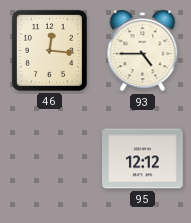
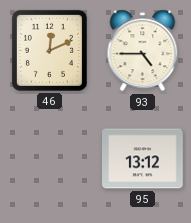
46: 12:16 -> 12:11 (49, 50)
95: 12:12 -> 13:12 (143, 159)
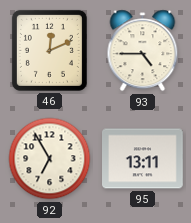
92: none -> 6:55 (50, 159)
95: 13:12 -> 13:11 (143, 159)
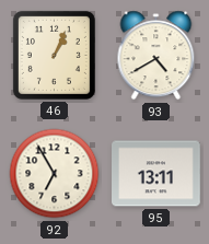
46: 12:11 -> 1:04 (54, 55)
93: 4:45 -> 4:40 (156, 56)
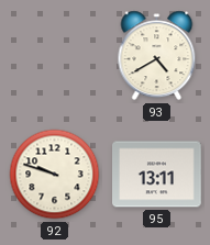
46: 1:04 -> none (54, 55)
92: 6:55 -> 9:48 (55, 175)
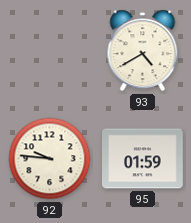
92: 9:48 -> 9:46 (50, 159)
95: 13:11 -> 01:59 (143, 159)
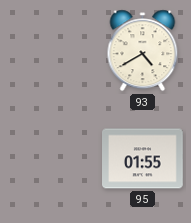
92: 9:46 -> none (50, 159)
95: 01:59 -> 01:55 (143, 159)
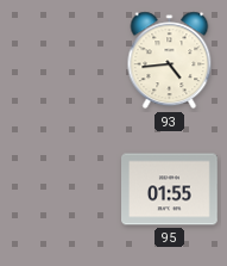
93: 4:40 -> 4:44 (170, 61)
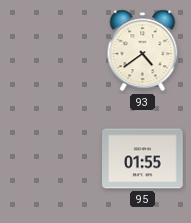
93: 4:44 -> 4:39 (143, 51)
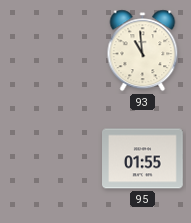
93: 4:39 -> 10:59 (143, 51)
